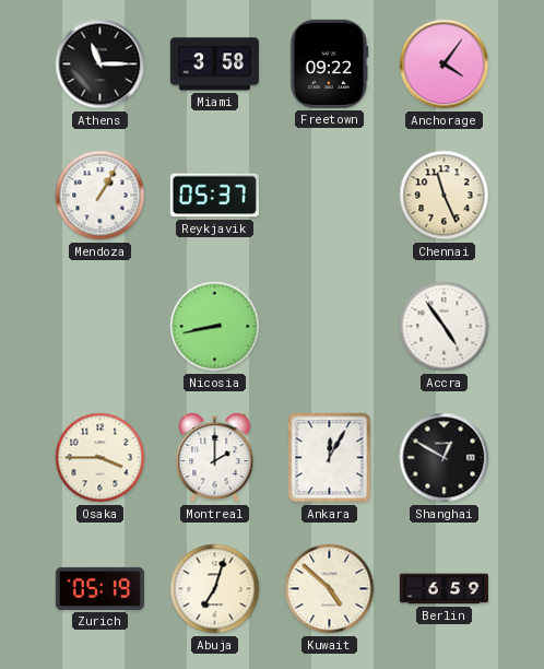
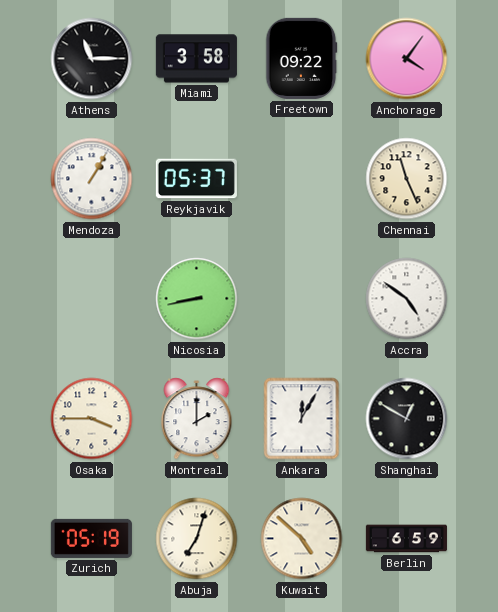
Accra: 4:54 -> 4:51 (407, 299)
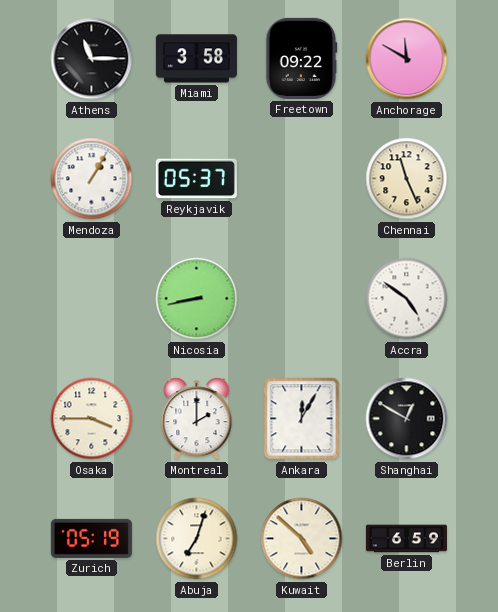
Anchorage: 4:06 -> 11:50 (407, 59)
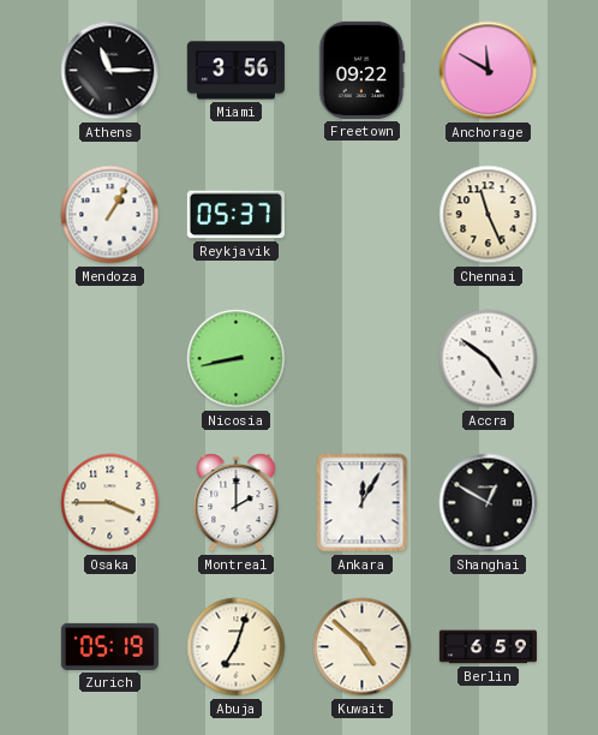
Miami: 3:58 -> 3:56 (235, 71)
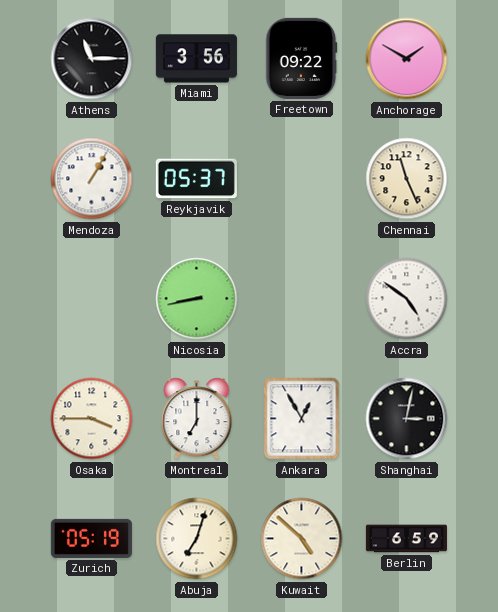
Anchorage: 11:50 -> 1:50 (407, 59)
Montreal: 2:00 -> 7:00 (197, 419)
Ankara: 12:05 -> 12:55 (302, 419)
Shanghai: 12:50 -> 3:02 (407, 419)
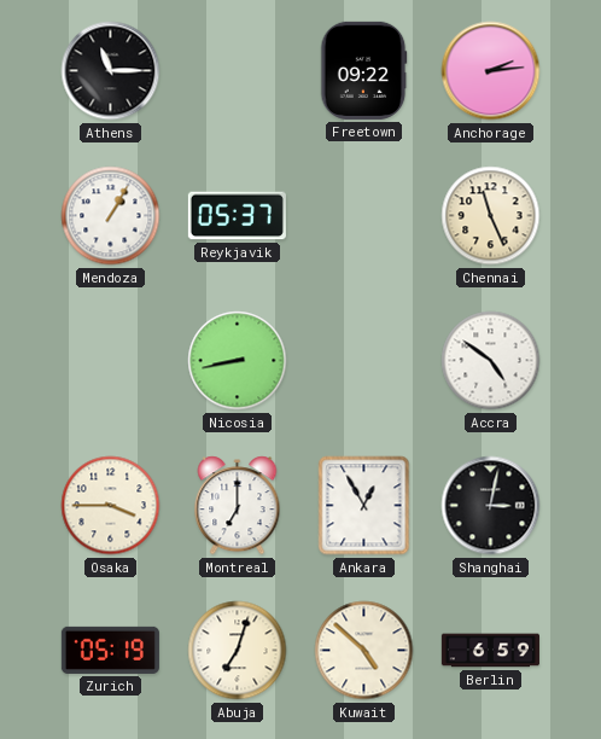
Miami: 3:56 -> none (196, 59)
Anchorage: 1:50 -> 2:14 (491, 71)
